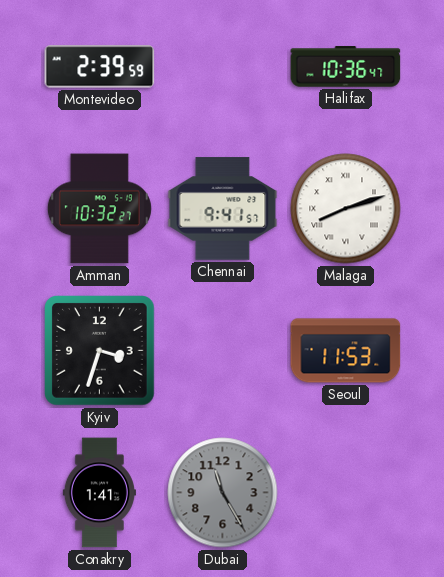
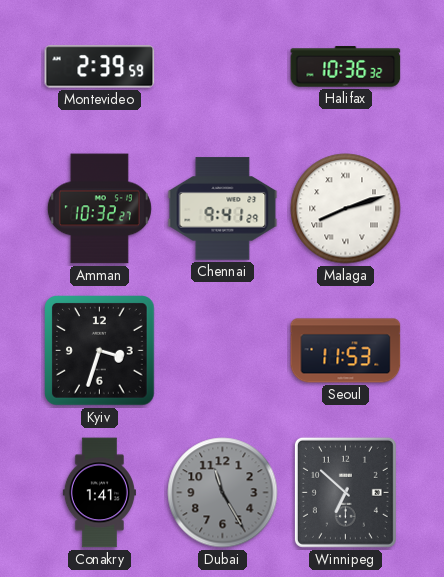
Halifax: 10:36:47 -> 10:36:32 (346, 67)
Chennai: 9:41:57 -> 9:41:29 (223, 209)
Winnipeg: none -> 6:52 (345, 492)
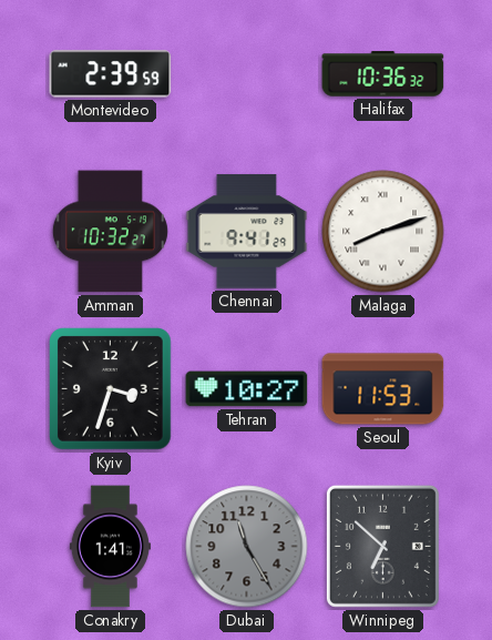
Tehran: none -> 10:27 (247, 389)
